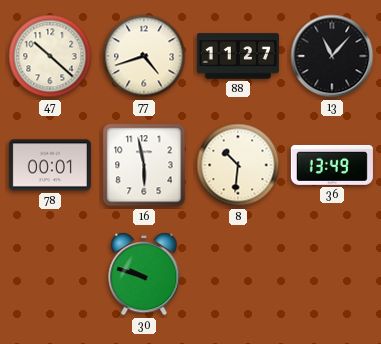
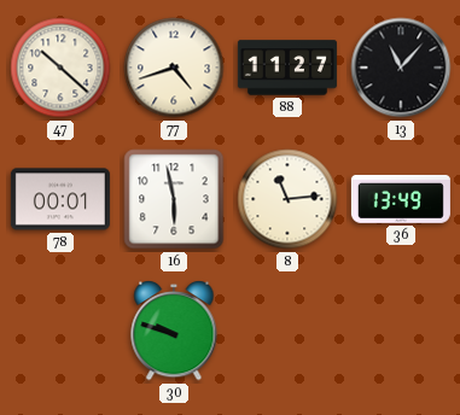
8: 10:31 -> 11:14 (287, 199)
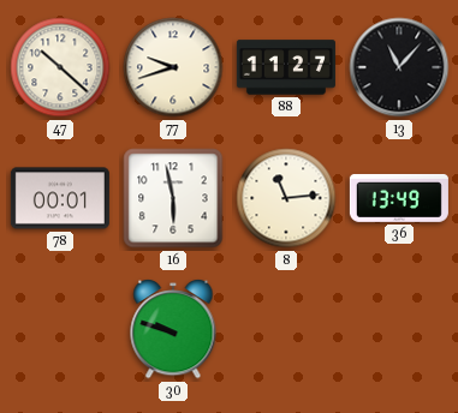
77: 4:42 -> 9:42 (173, 67)
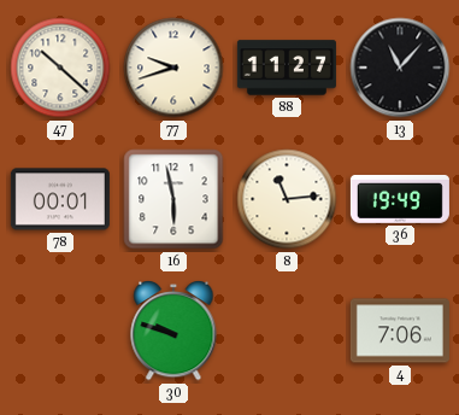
36: 13:49 -> 19:49 (400, 199)
4: none -> 7:06 (400, 331)
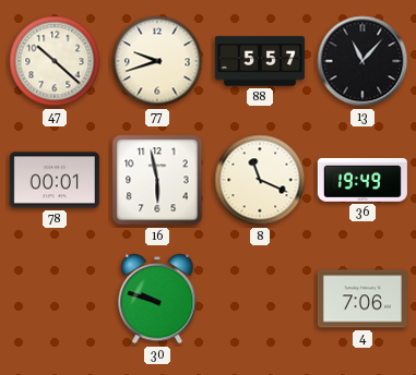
88: 11:27 -> 5:57 (260, 61)
8: 11:14 -> 11:19 (260, 180)
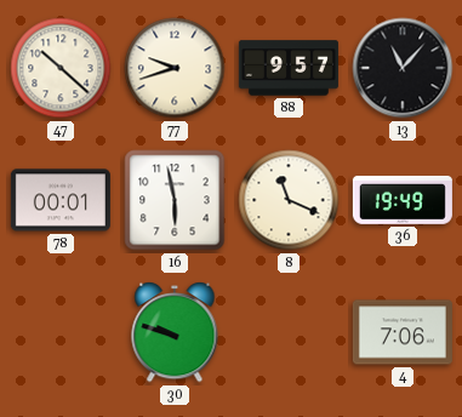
88: 5:57 -> 9:57 (289, 68)
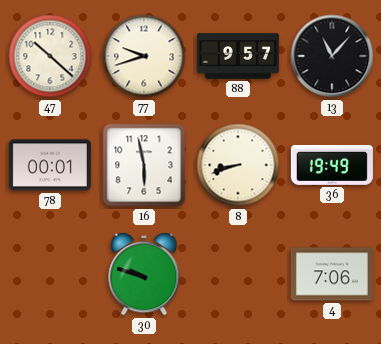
8: 11:19 -> 8:42 (238, 165)
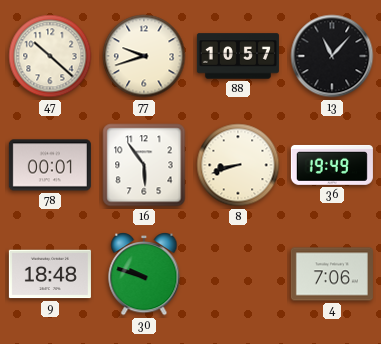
88: 9:57 -> 10:57 (238, 56)
16: 5:58 -> 5:54 (144, 165)
9: none -> 18:48 (50, 274)
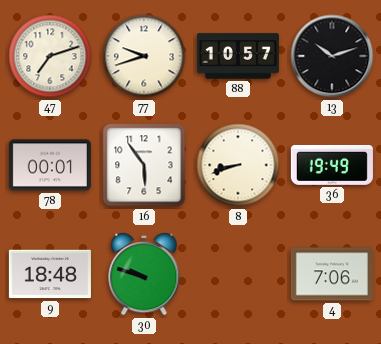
47: 10:22 -> 7:12 (50, 56)
13: 11:07 -> 10:12 (332, 56)
